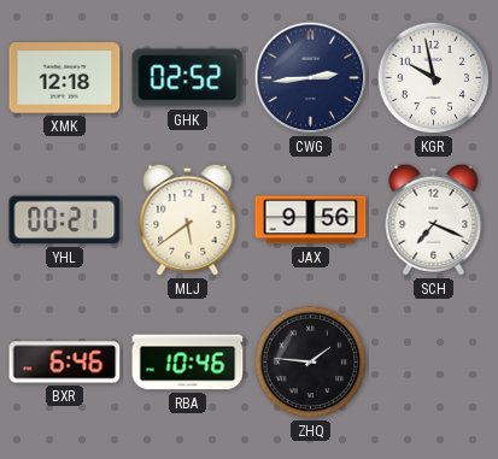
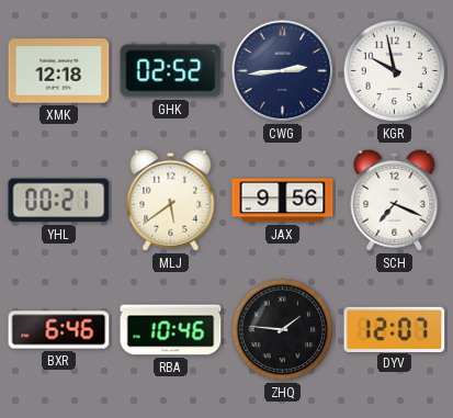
DYV: none -> 12:07 (395, 329)
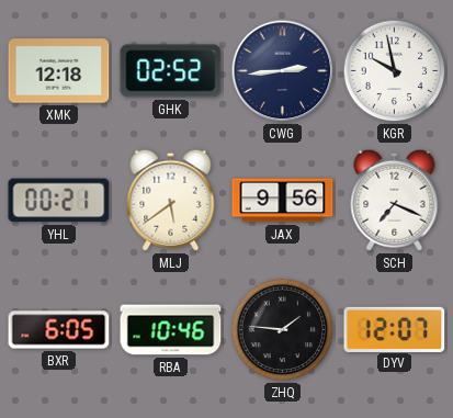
BXR: 6:46 -> 6:05 (59, 330)
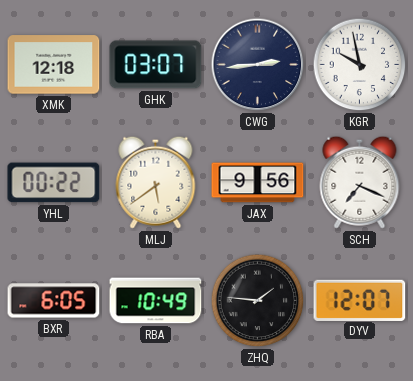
GHK: 02:52 -> 03:07 (156, 65)
YHL: 00:21 -> 00:22 (54, 183)
RBA: 10:46 -> 10:49 (156, 301)
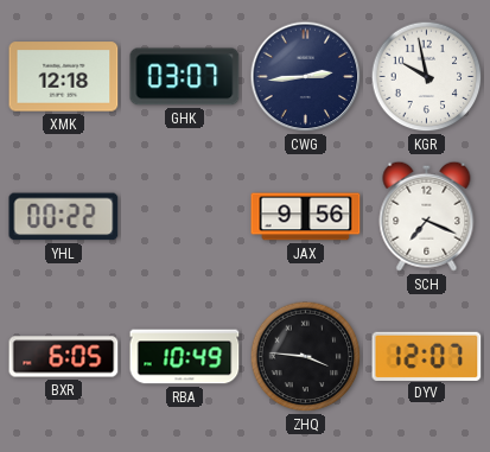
MLJ: 5:39 -> none (156, 182)
ZHQ: 1:46 -> 3:46 (306, 357)
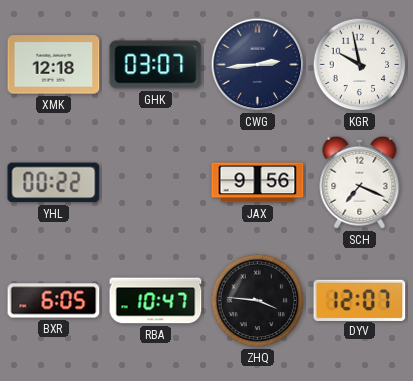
RBA: 10:49 -> 10:47 (156, 301)
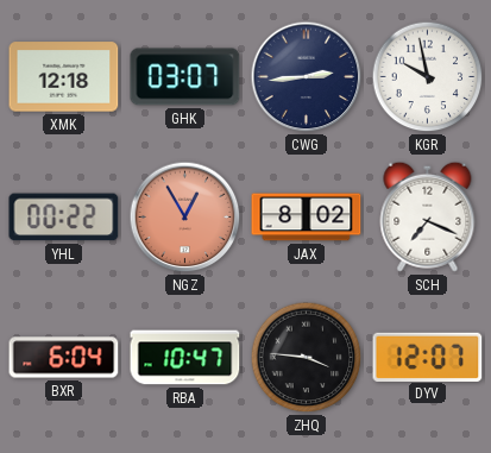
NGZ: none -> 12:55 (185, 218)
JAX: 9:56 -> 8:02 (307, 218)
BXR: 6:05 -> 6:04 (64, 358)
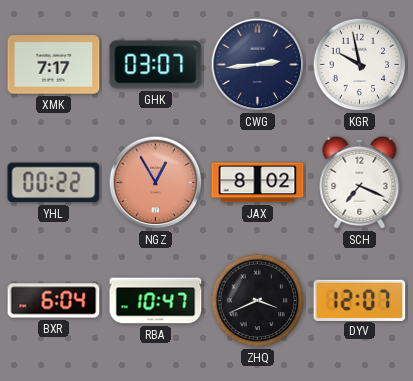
XMK: 12:18 -> 7:17 (54, 65)
ZHQ: 3:46 -> 3:41 (258, 301)
